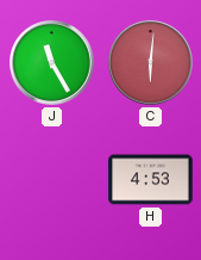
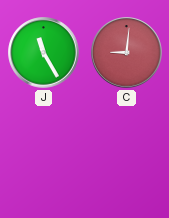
C: 6:01 -> 9:01 (127, 53)
H: 4:53 -> none (151, 180)
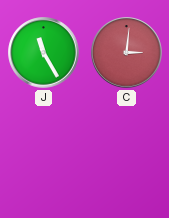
C: 9:01 -> 3:01 (127, 53)
